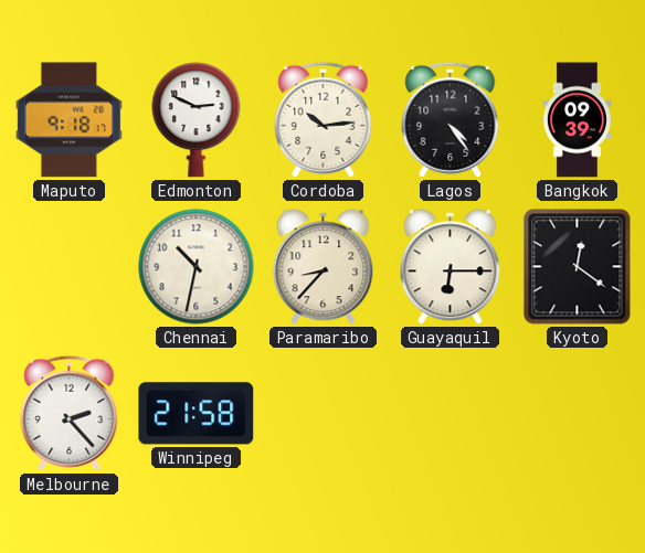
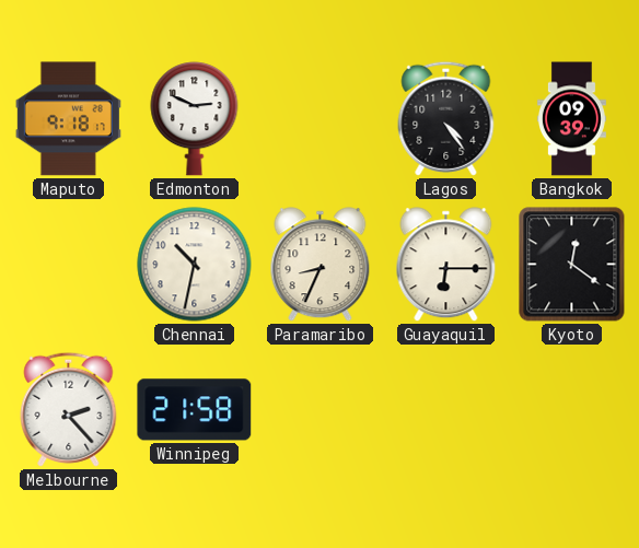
Cordoba: 10:14 -> none (324, 119)
Paramaribo: 8:37 -> 8:34 (321, 265)
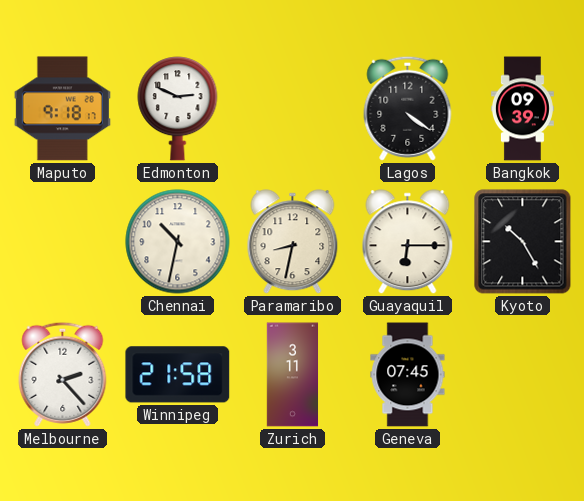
Lagos: 4:24 -> 4:21 (408, 108)
Paramaribo: 8:34 -> 8:32 (293, 242)
Kyoto: 12:21 -> 10:25 (523, 242)
Zurich: none -> 3:11 (293, 375)
Geneva: none -> 07:45 (408, 375)
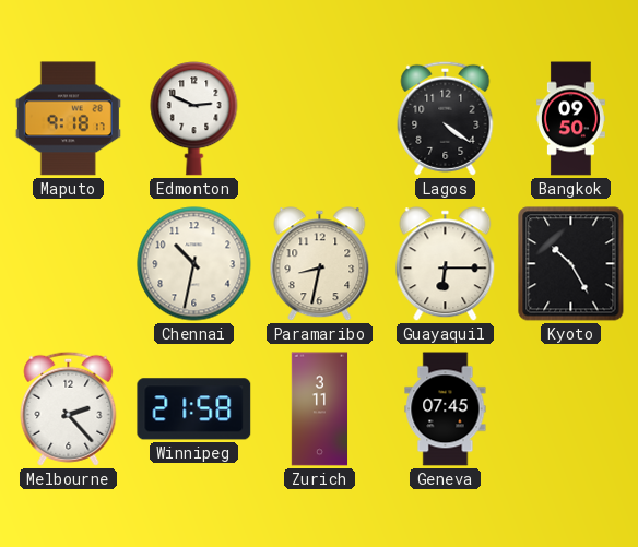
Bangkok: 09:39 -> 09:50 (570, 119)
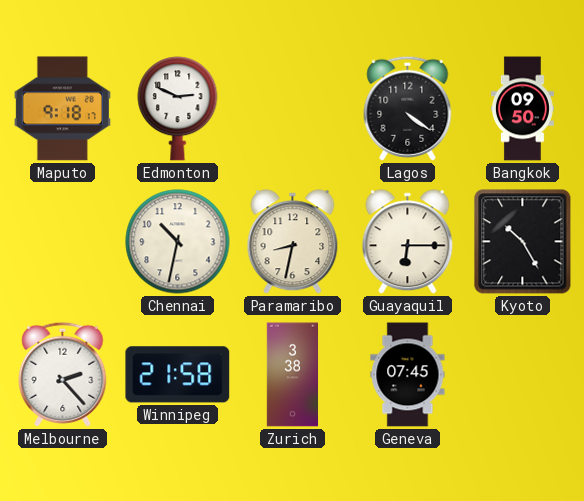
Zurich: 3:11 -> 3:38 (293, 375)
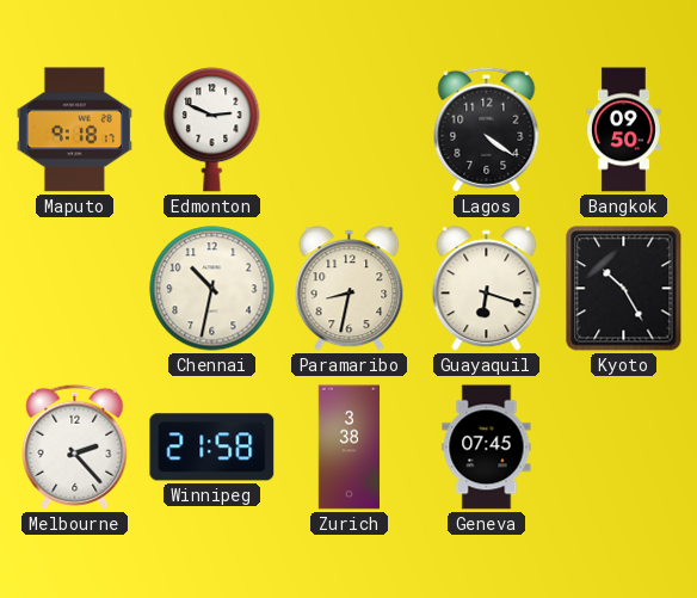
Guayaquil: 6:15 -> 6:18 (487, 289)
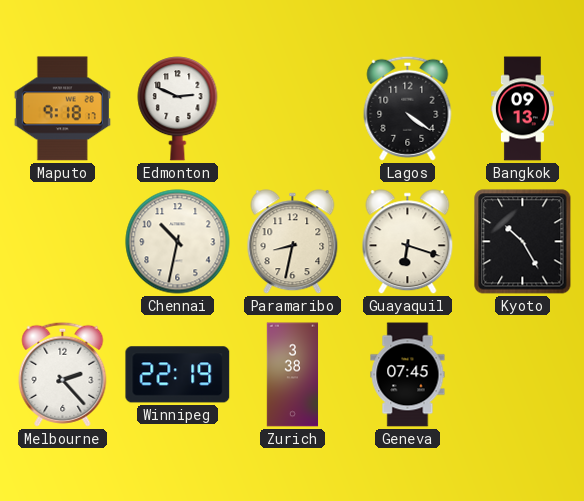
Bangkok: 09:50 -> 09:13 (522, 109)
Winnipeg: 21:58 -> 22:19 (178, 375)
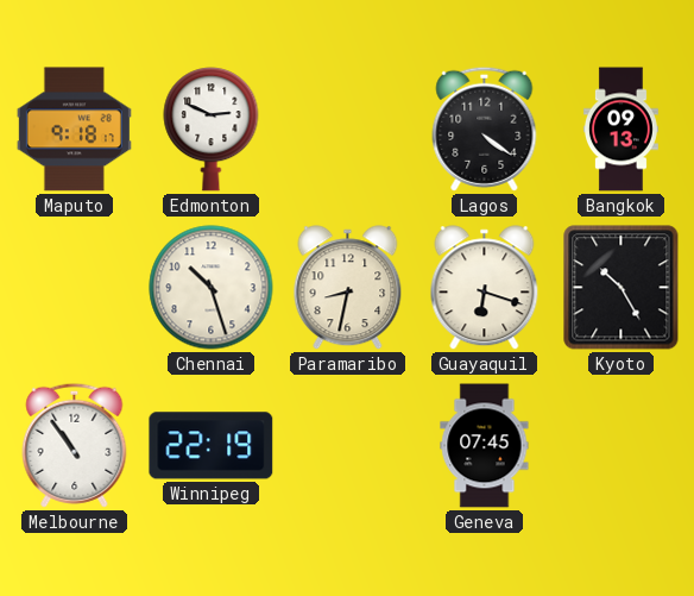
Chennai: 10:32 -> 10:27 (212, 288)
Melbourne: 2:23 -> 10:54 (75, 445)
Zurich: 3:38 -> none (293, 375)
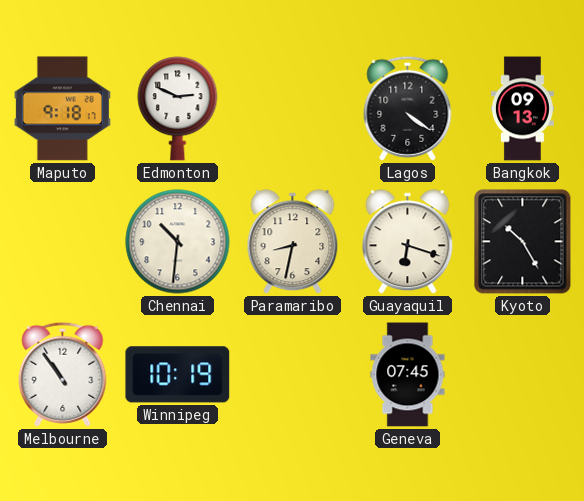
Chennai: 10:27 -> 10:31 (178, 242)
Winnipeg: 22:19 -> 10:19 (178, 375)
